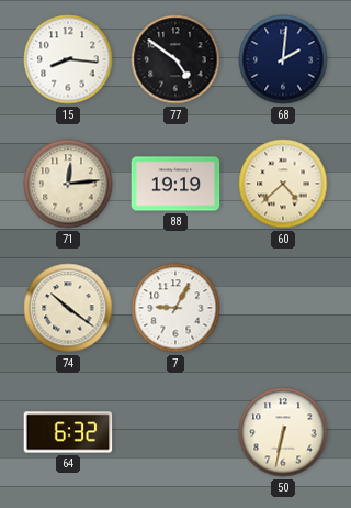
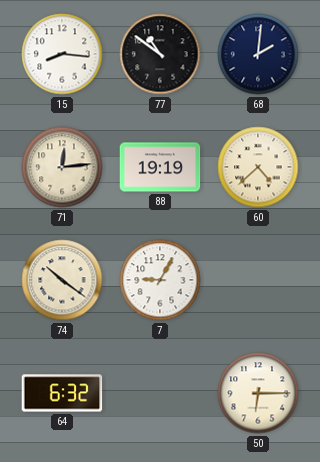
77: 4:51 -> 10:51 (160, 54)
50: 6:32 -> 6:15 (258, 393)
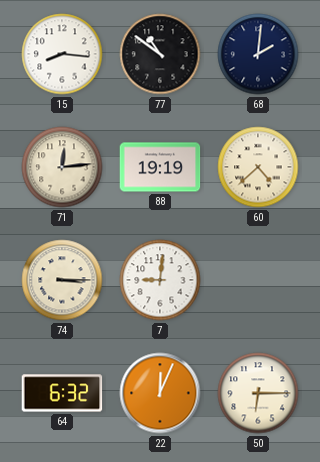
74: 10:21 -> 3:15 (62, 280)
7: 9:05 -> 9:01 (160, 280)
22: none -> 12:04 (160, 393)
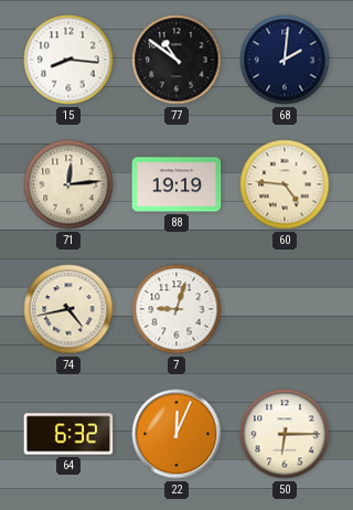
60: 4:38 -> 4:46 (285, 184)
74: 3:15 -> 4:43 (68, 309)
7: 9:01 -> 9:03 (176, 309)
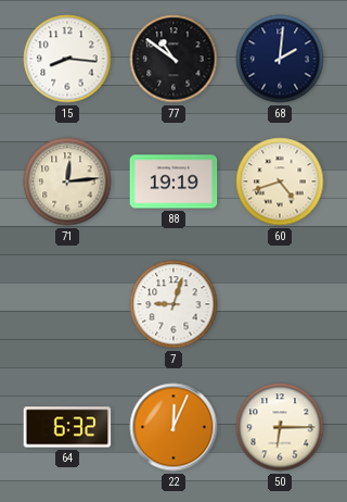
60: 4:46 -> 4:42 (280, 181)
74: 4:43 -> none (68, 309)
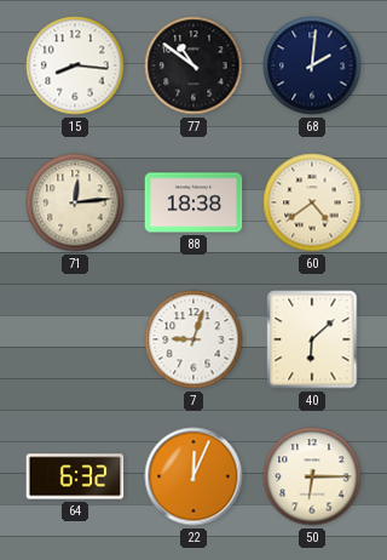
88: 19:19 -> 18:38 (193, 202)
60: 4:42 -> 4:39 (312, 202)
40: none -> 6:08 (312, 339)
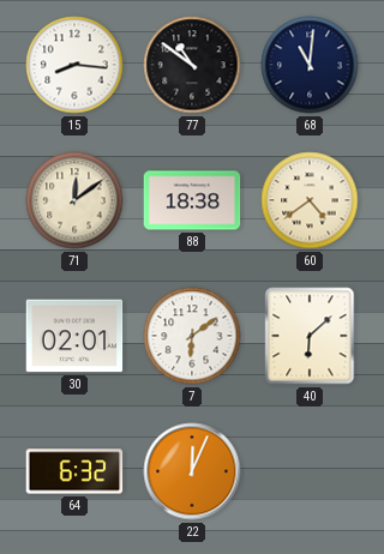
68: 2:01 -> 11:01 (310, 65)
71: 12:14 -> 12:09 (74, 200)
30: none -> 02:01 (74, 336)
7: 9:03 -> 6:09 (192, 336)
50: 6:15 -> none (312, 476)
